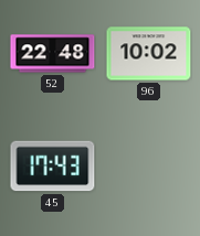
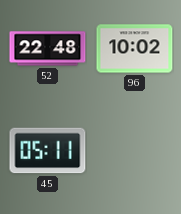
45: 17:43 -> 05:11 (48, 151)
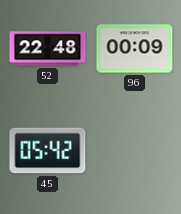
96: 10:02 -> 00:09 (135, 49)
45: 05:11 -> 05:42 (48, 151)
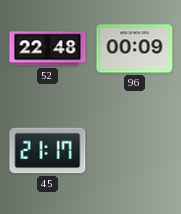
45: 05:42 -> 21:17 (48, 151)
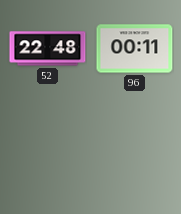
96: 00:09 -> 00:11 (135, 49)
45: 21:17 -> none (48, 151)
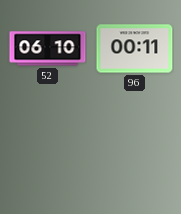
52: 22:48 -> 06:10 (48, 49)
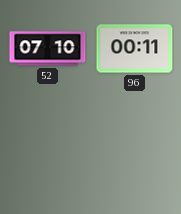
52: 06:10 -> 07:10 (48, 49)
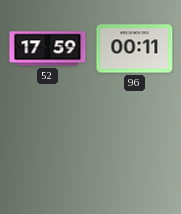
52: 07:10 -> 17:59 (48, 49)
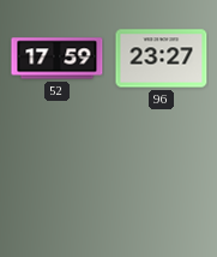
96: 00:11 -> 23:27 (162, 59)
